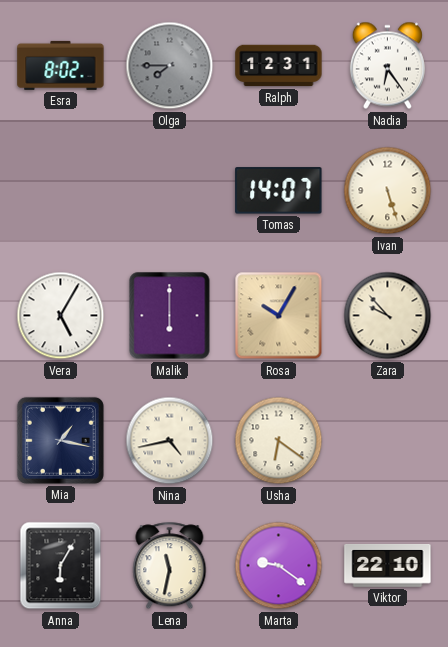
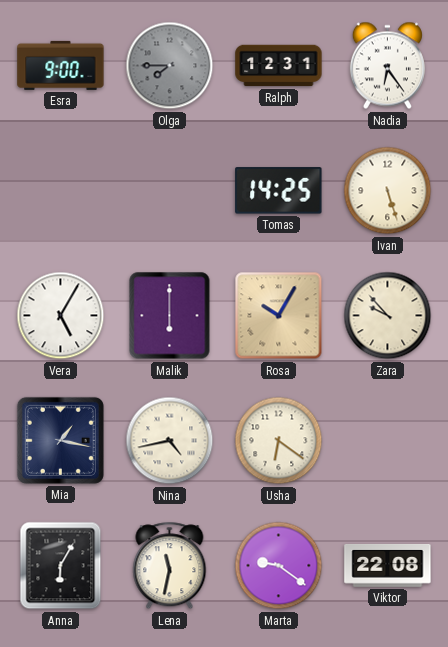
Esra: 8:02 -> 9:00 (61, 65)
Tomas: 14:07 -> 14:25 (279, 191)
Viktor: 22:10 -> 22:08 (388, 566)
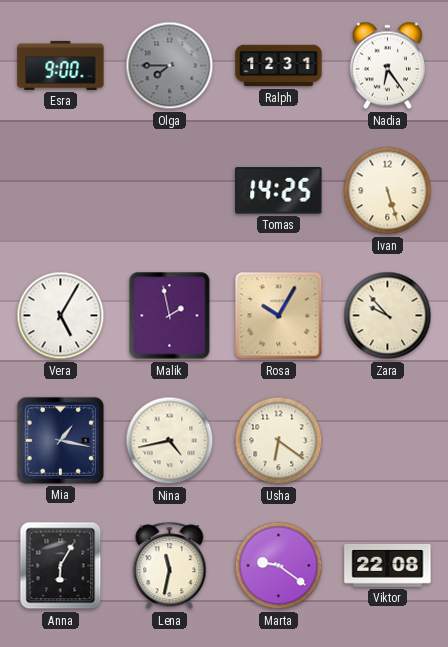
Malik: 6:00 -> 1:58 (170, 316)
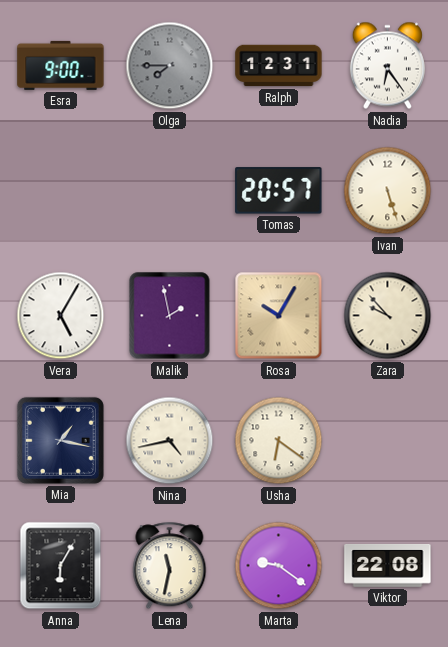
Tomas: 14:25 -> 20:57 (279, 191)
